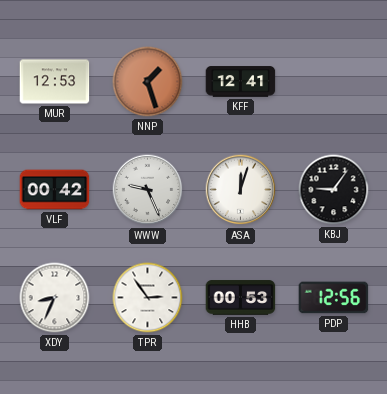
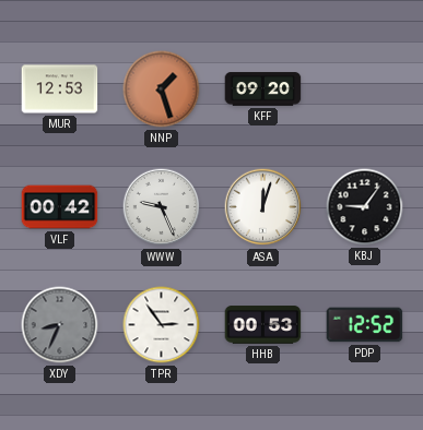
KFF: 12:41 -> 09:20 (263, 89)
XDY dial: white -> grey (60, 325)
PDP: 12:56 -> 12:52 (365, 325)
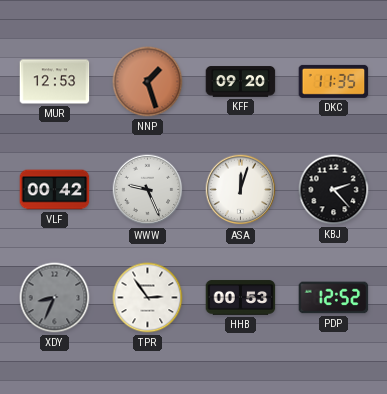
DKC: none -> 11:35 (334, 81)
KBJ: 9:06 -> 2:23 (334, 190)
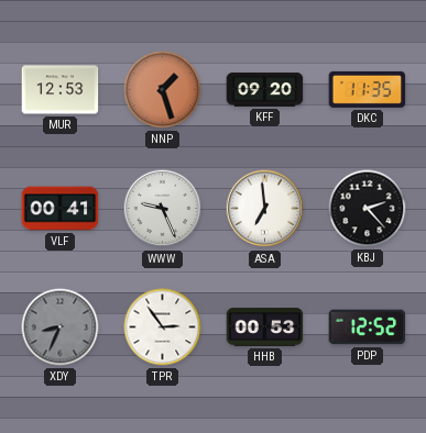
VLF: 00:42 -> 00:41 (61, 209)
ASA: 12:03 -> 6:59 (265, 209)
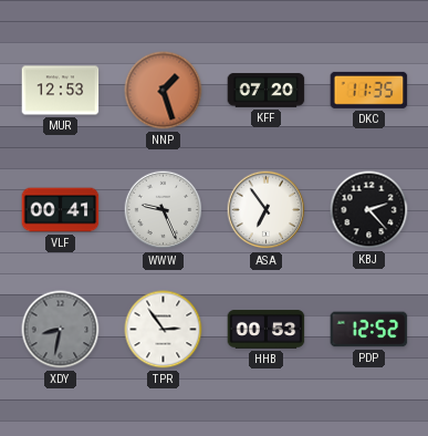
KFF: 09:20 -> 07:20 (267, 91)
ASA: 6:59 -> 6:54 (267, 210)
XDY: 8:34 -> 8:32 (61, 330)
